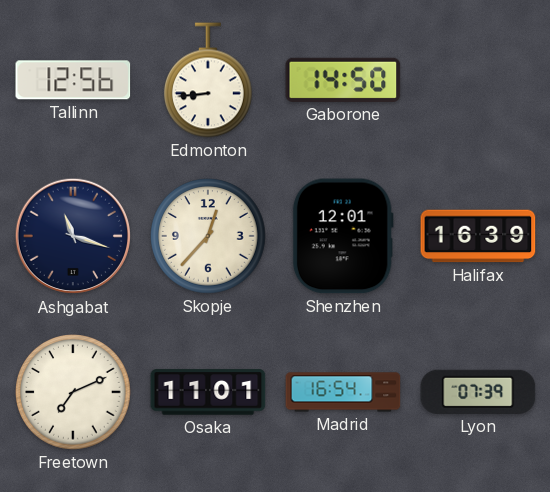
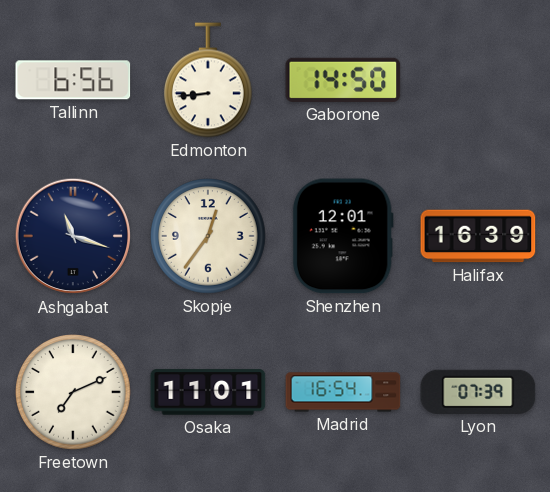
Tallinn: 12:56 -> 6:56 (73, 80)
Skopje: 12:37 -> 12:36 (208, 236)
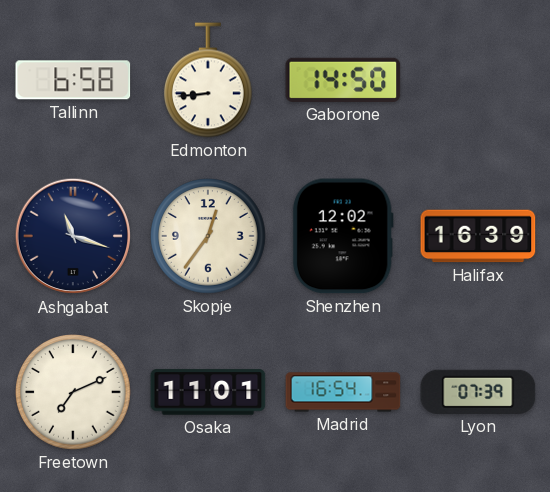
Tallinn: 6:56 -> 6:58 (73, 80)
Shenzhen: 12:01 -> 12:02 (343, 236)
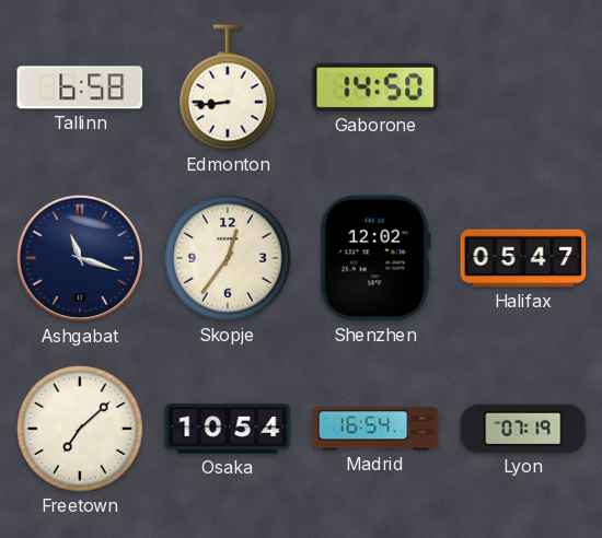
Halifax: 16:39 -> 05:47 (523, 258)
Freetown: 7:11 -> 7:08 (80, 429)
Osaka: 11:01 -> 10:54 (228, 429)
Lyon: 07:39 -> 07:19 (523, 429)
